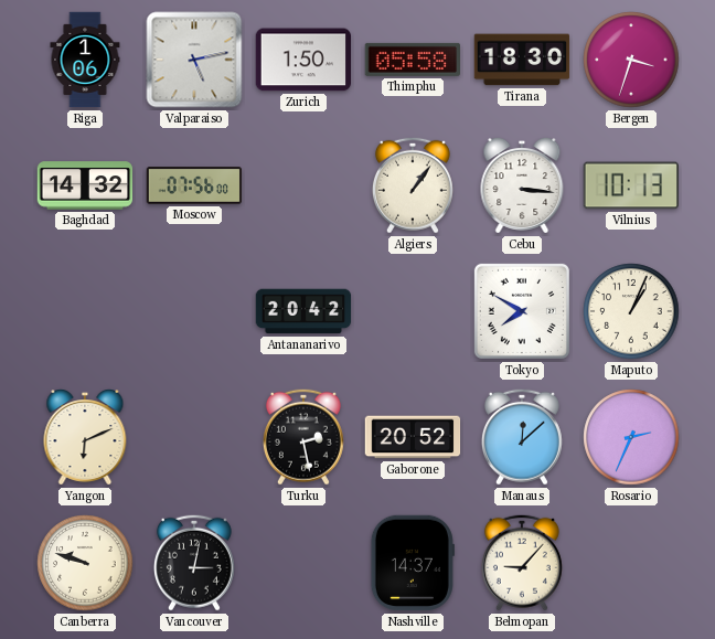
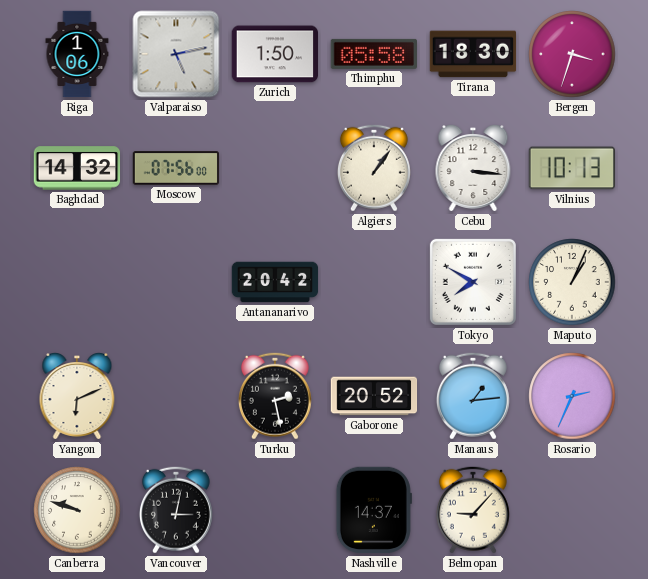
Manaus: 12:08 -> 1:14 (473, 396)
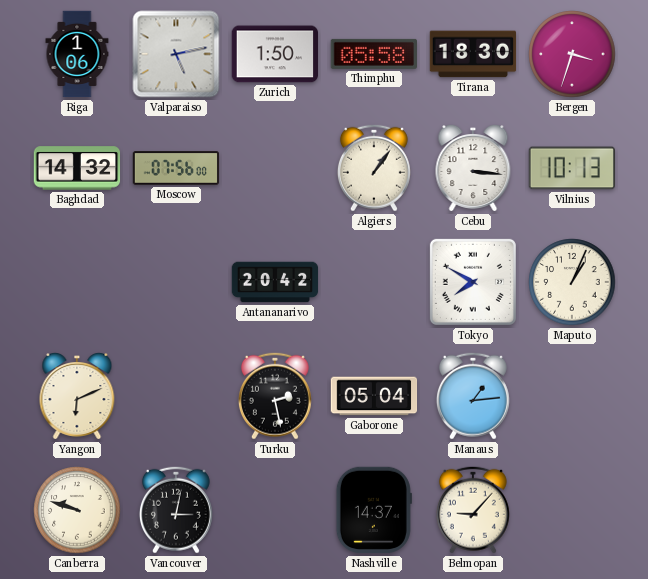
Gaborone: 20:52 -> 05:04 (374, 396)
Rosario: 2:34 -> none (572, 396)
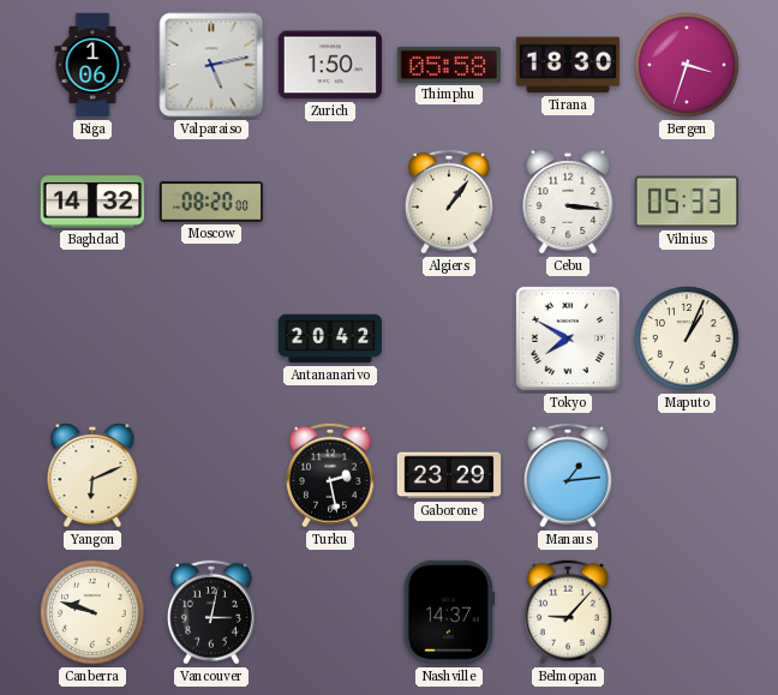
Moscow: 07:56 -> 08:20 (211, 202)
Vilnius: 10:13 -> 05:33 (687, 202)
Gaborone: 05:04 -> 23:29 (449, 475)
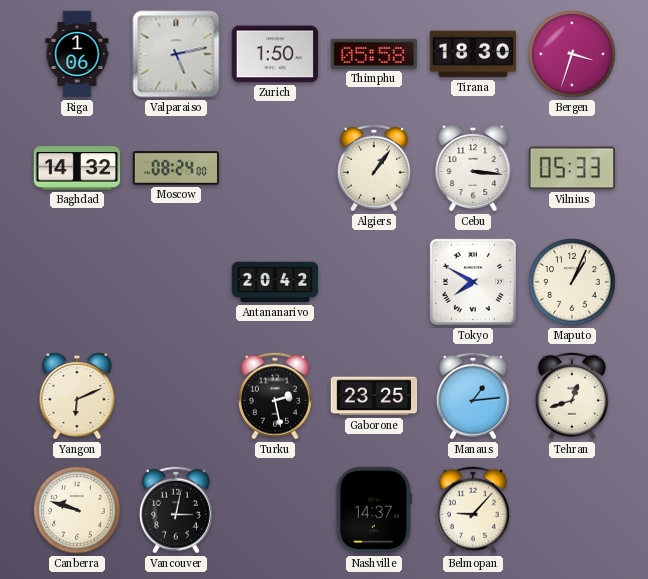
Moscow: 08:20 -> 08:24 (176, 168)
Gaborone: 23:29 -> 23:25 (374, 396)
Tehran: none -> 12:42 (572, 396)
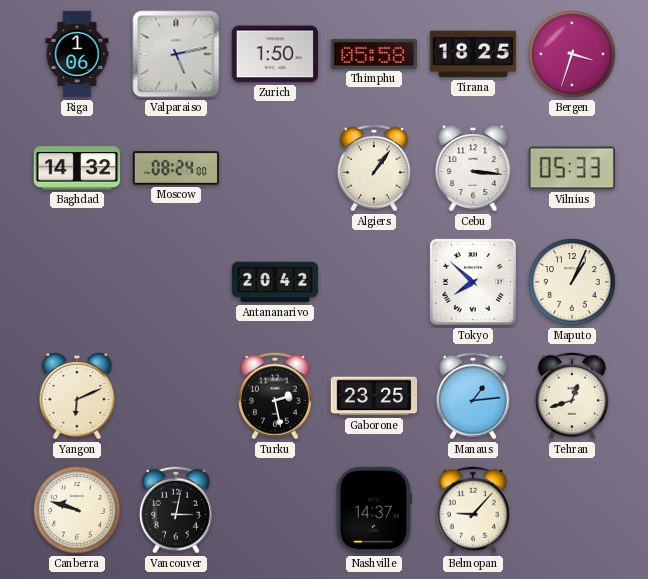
Tirana: 18:30 -> 18:25 (473, 54)
Tokyo: 7:50 -> 7:52 (473, 282)
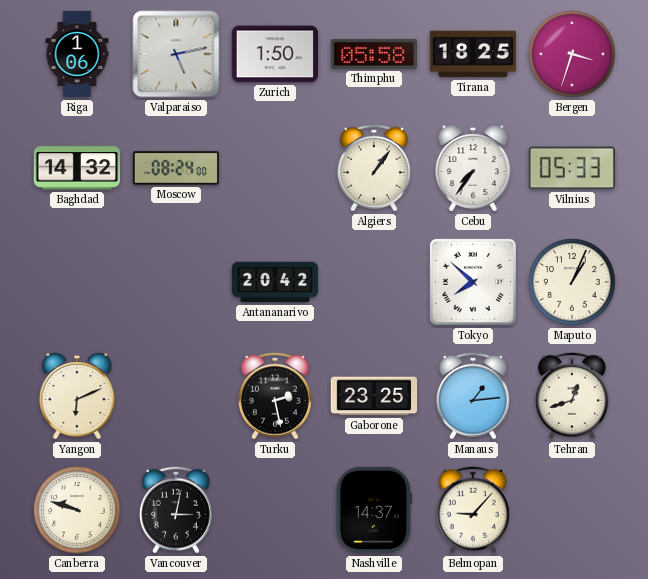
Cebu: 3:16 -> 7:36 (473, 169)
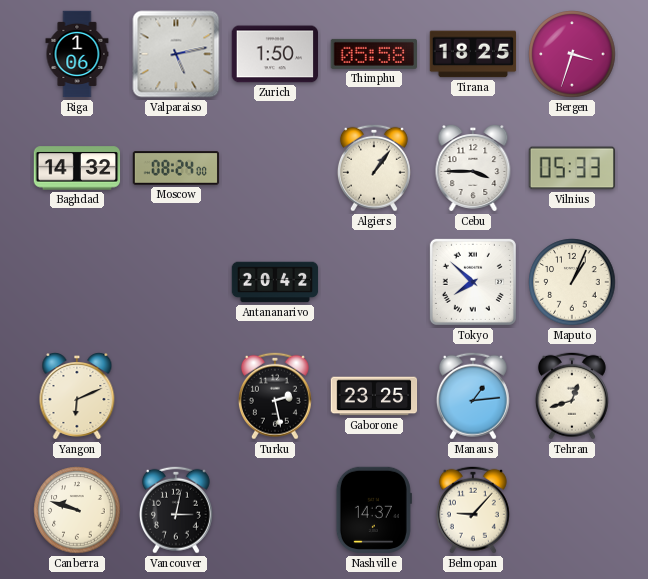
Cebu: 7:36 -> 3:45 (473, 169)
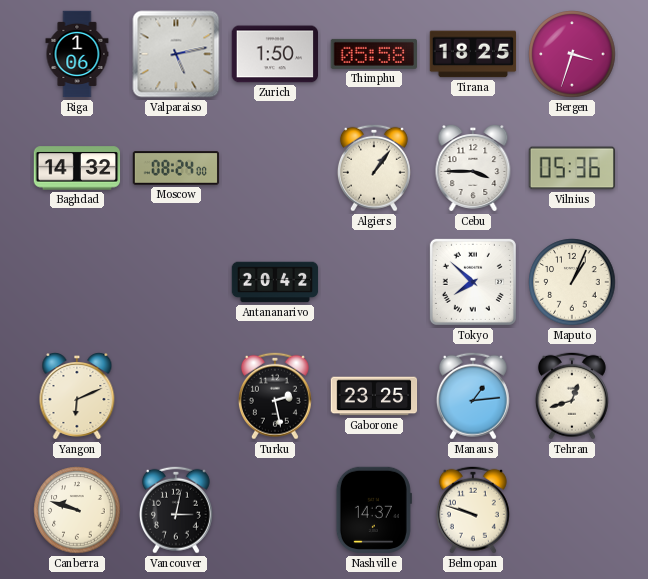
Vilnius: 05:33 -> 05:36 (572, 168)
Belmopan: 9:07 -> 9:48 (473, 510)
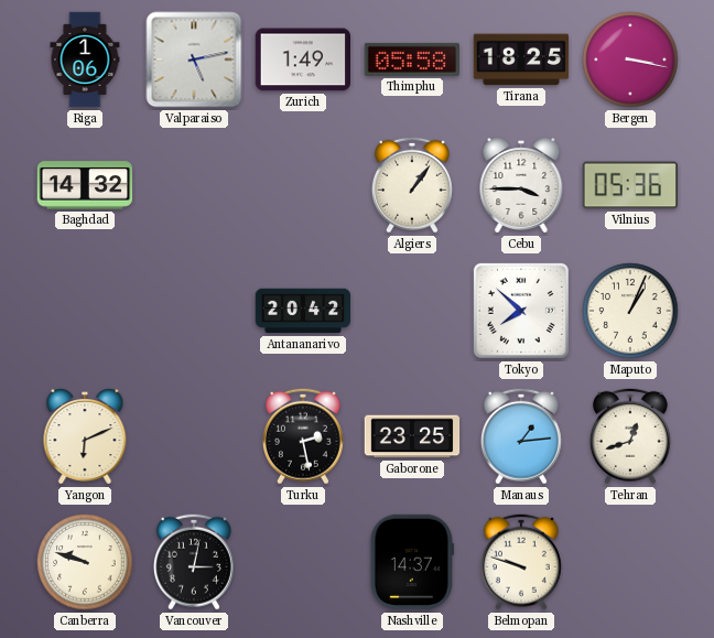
Zurich: 1:50 -> 1:49 (303, 60)
Bergen: 3:33 -> 3:17 (630, 60)
Moscow: 08:24 -> none (176, 168)
